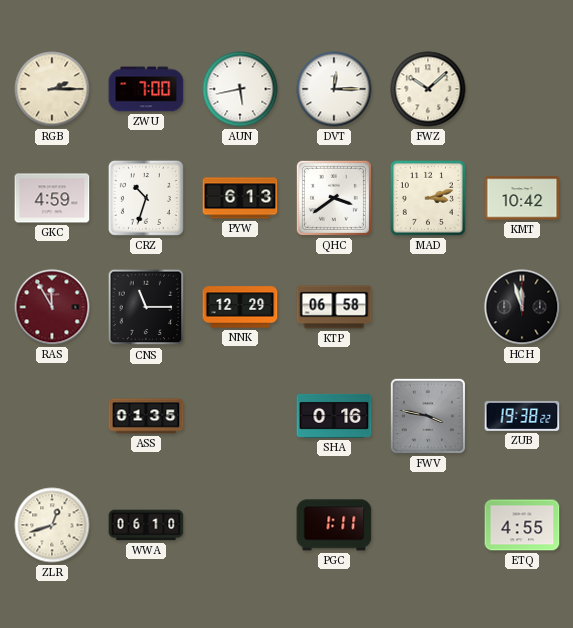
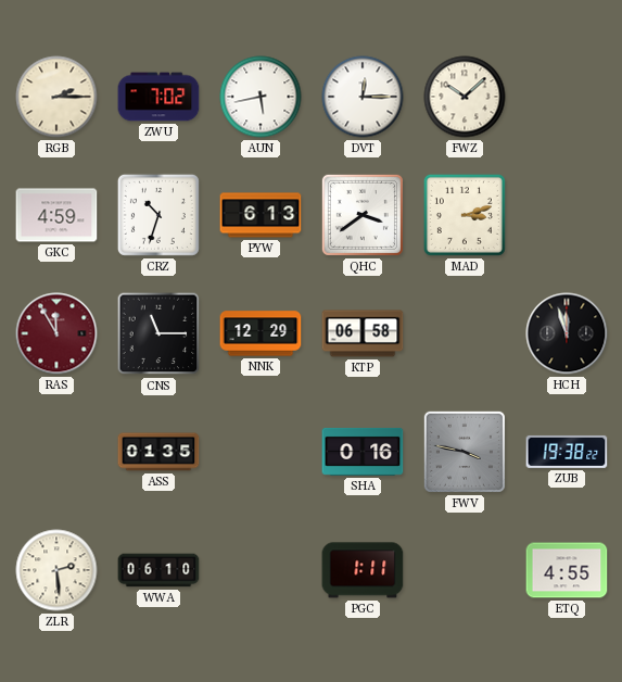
ZWU: 7:00 -> 7:02 (158, 97)
KMT: 10:42 -> none (522, 198)
ZLR: 12:42 -> 2:29 (56, 570)
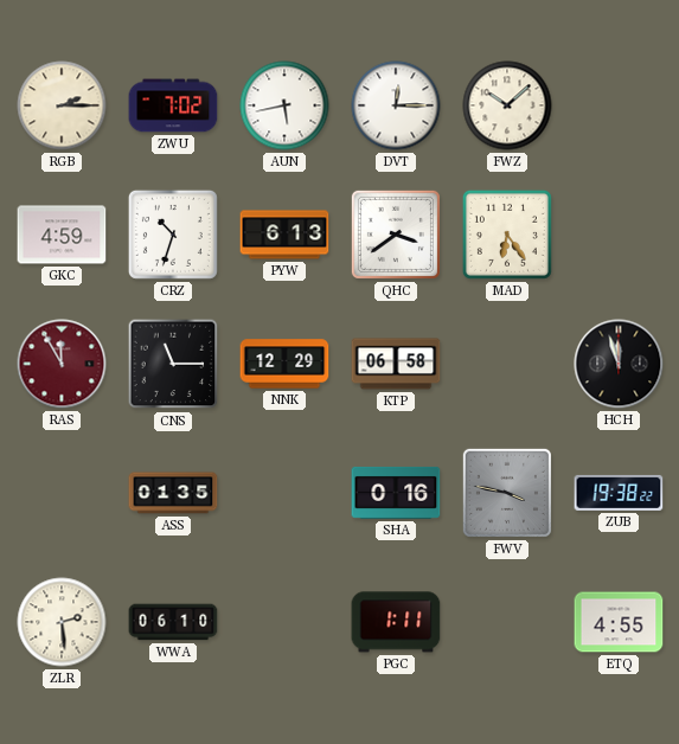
MAD: 3:12 -> 6:24 (507, 235)
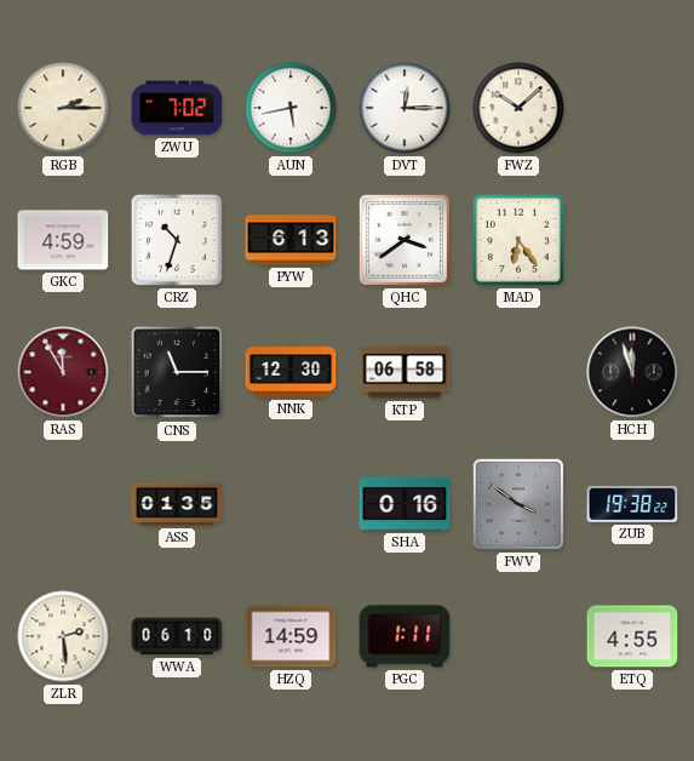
NNK: 12:29 -> 12:30 (291, 372)
FWV: 3:47 -> 3:51 (518, 504)
HZQ: none -> 14:59 (291, 636)
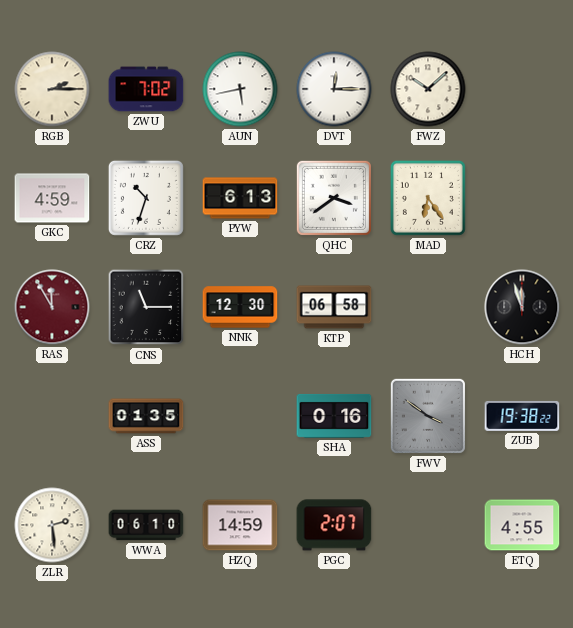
PGC: 1:11 -> 2:07 (334, 525)
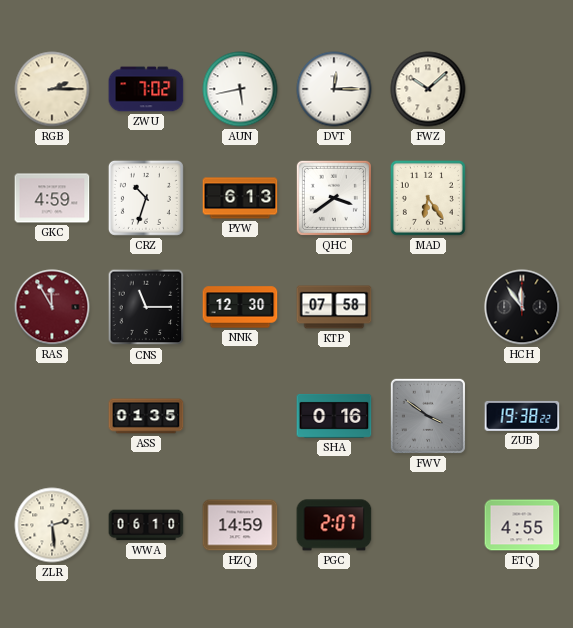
KTP: 06:58 -> 07:58 (334, 307)
HCH: 11:57 -> 11:54 (522, 307)
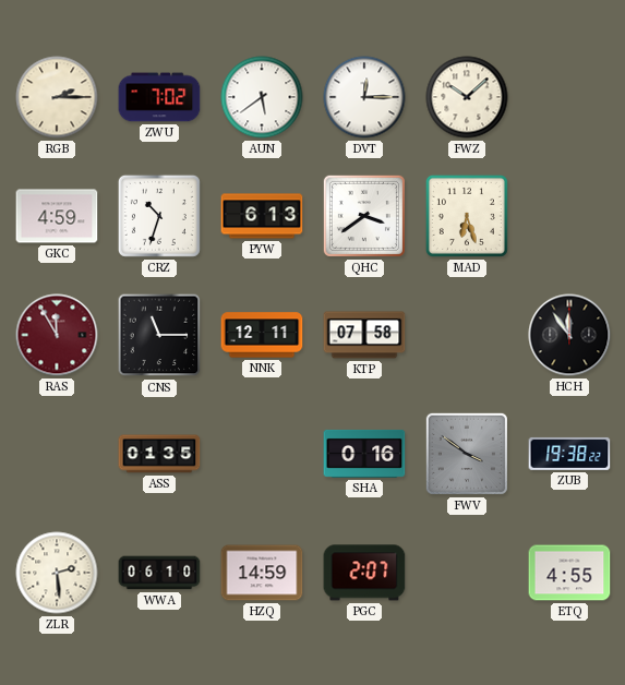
AUN: 5:43 -> 5:39 (262, 97)
MAD: 6:24 -> 6:27 (467, 216)
NNK: 12:30 -> 12:11 (262, 335)
